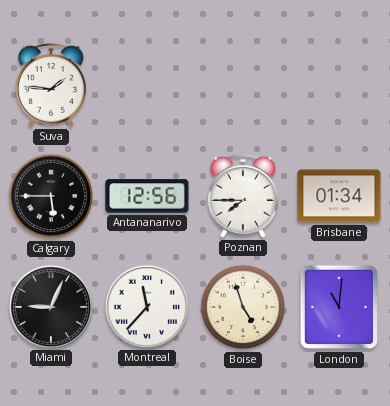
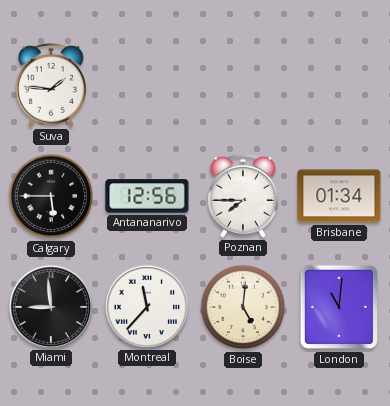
Miami: 9:04 -> 8:59 (50, 306)
Boise: 4:57 -> 5:01 (243, 307)
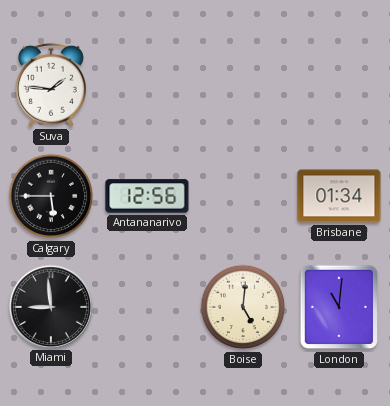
Poznan: 7:45 -> none (243, 196)
Montreal: 11:37 -> none (146, 306)
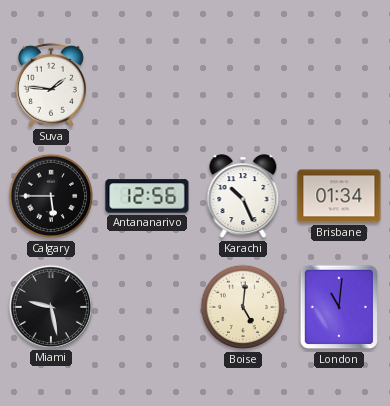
Karachi: none -> 10:26 (243, 197)
Miami: 8:59 -> 9:28 (50, 306)
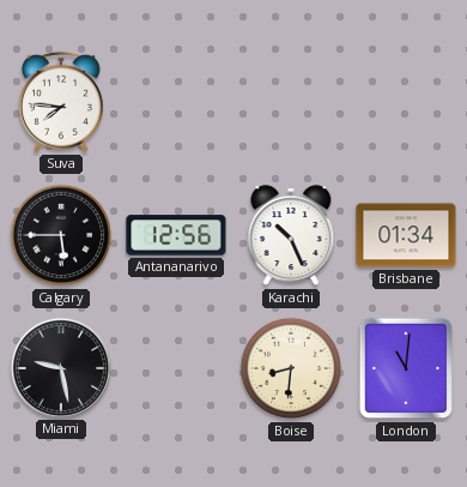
Suva: 1:46 -> 7:46 (61, 102)
Boise: 5:01 -> 8:31 (291, 368)
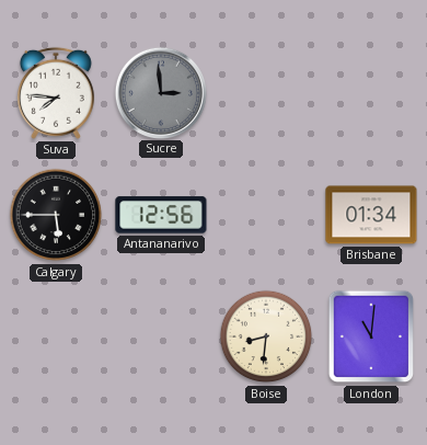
Sucre: none -> 2:59 (160, 92)
Karachi: 10:26 -> none (291, 236)
Miami: 9:28 -> none (60, 367)
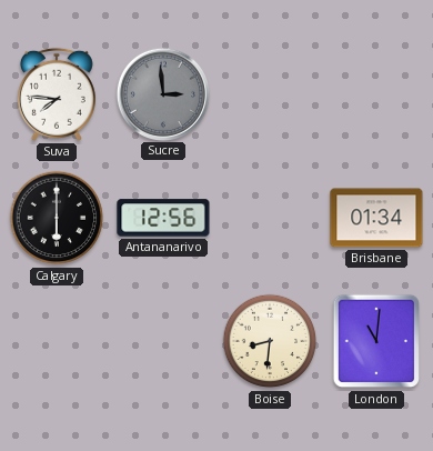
Calgary: 5:45 -> 6:00 (57, 218)
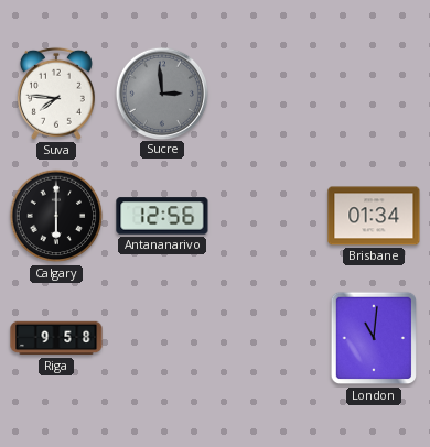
Riga: none -> 9:58 (56, 338)
Boise: 8:31 -> none (270, 341)
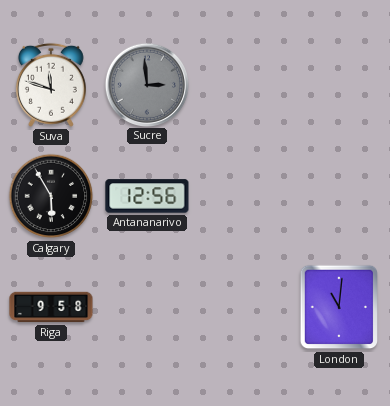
Suva: 7:46 -> 11:48 (51, 85)
Calgary: 6:00 -> 5:55 (51, 196)
Brisbane: 01:34 -> none (374, 216)
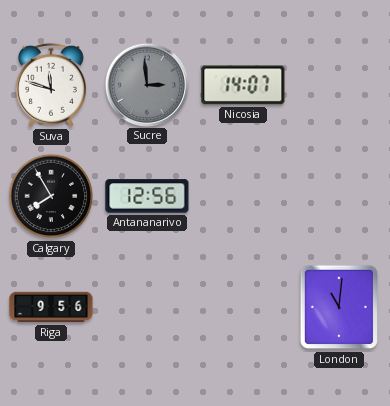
Nicosia: none -> 14:07 (243, 85)
Calgary: 5:55 -> 7:55 (51, 196)
Riga: 9:58 -> 9:56 (51, 307)
